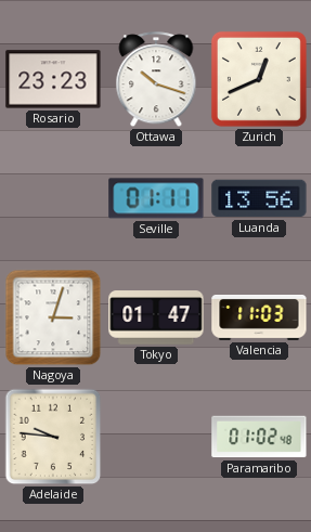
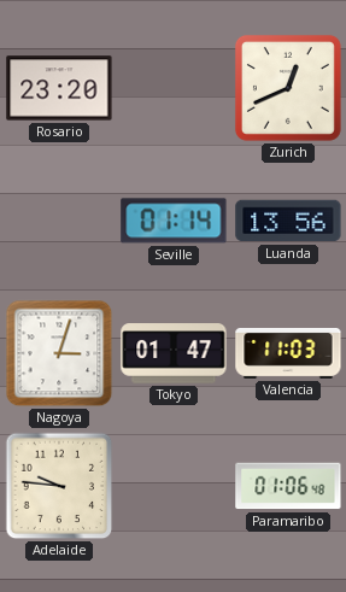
Rosario: 23:23 -> 23:20 (59, 88)
Ottawa: 10:18 -> none (156, 80)
Seville: 01:11 -> 01:14 (174, 221)
Paramaribo: 01:02 -> 01:06 (288, 486)
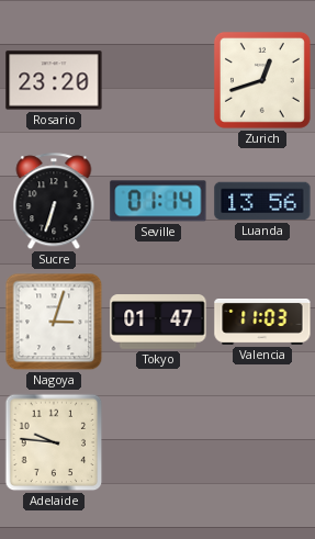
Zurich: 12:41 -> 12:42 (262, 80)
Sucre: none -> 6:33 (54, 202)
Paramaribo: 01:06 -> none (288, 486)
